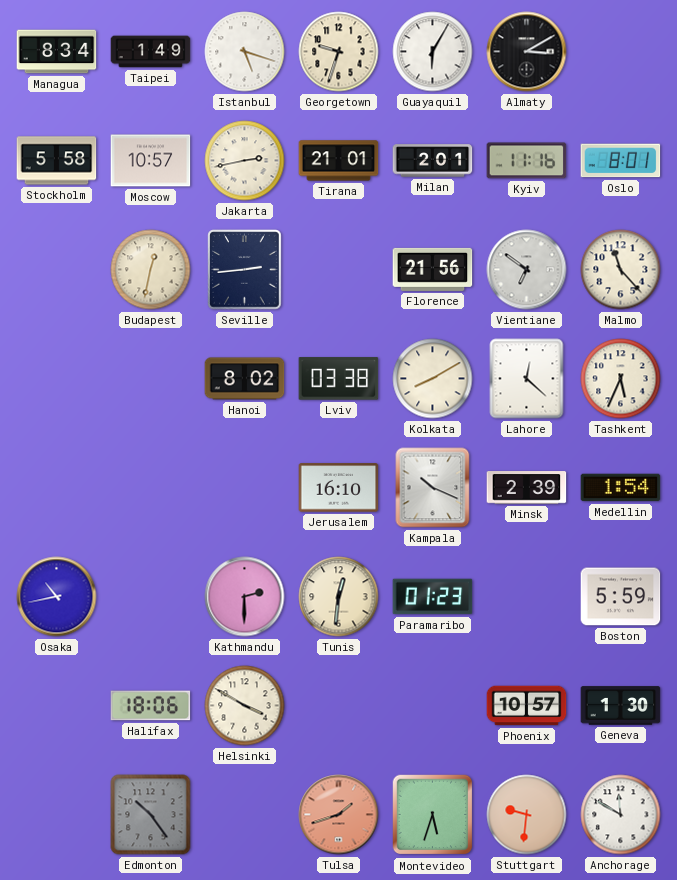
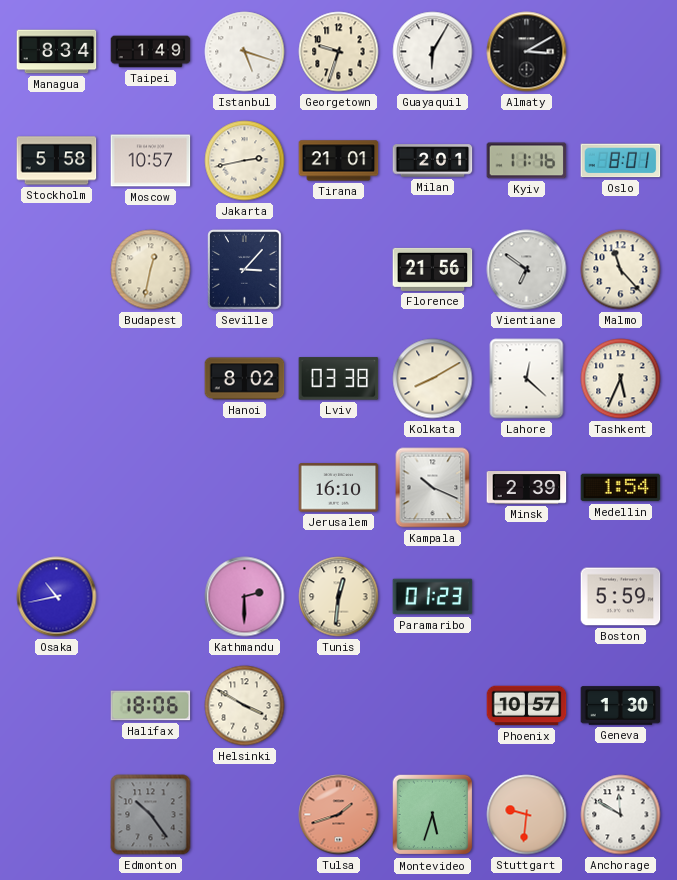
Seville: 2:44 -> 3:07 (245, 270)
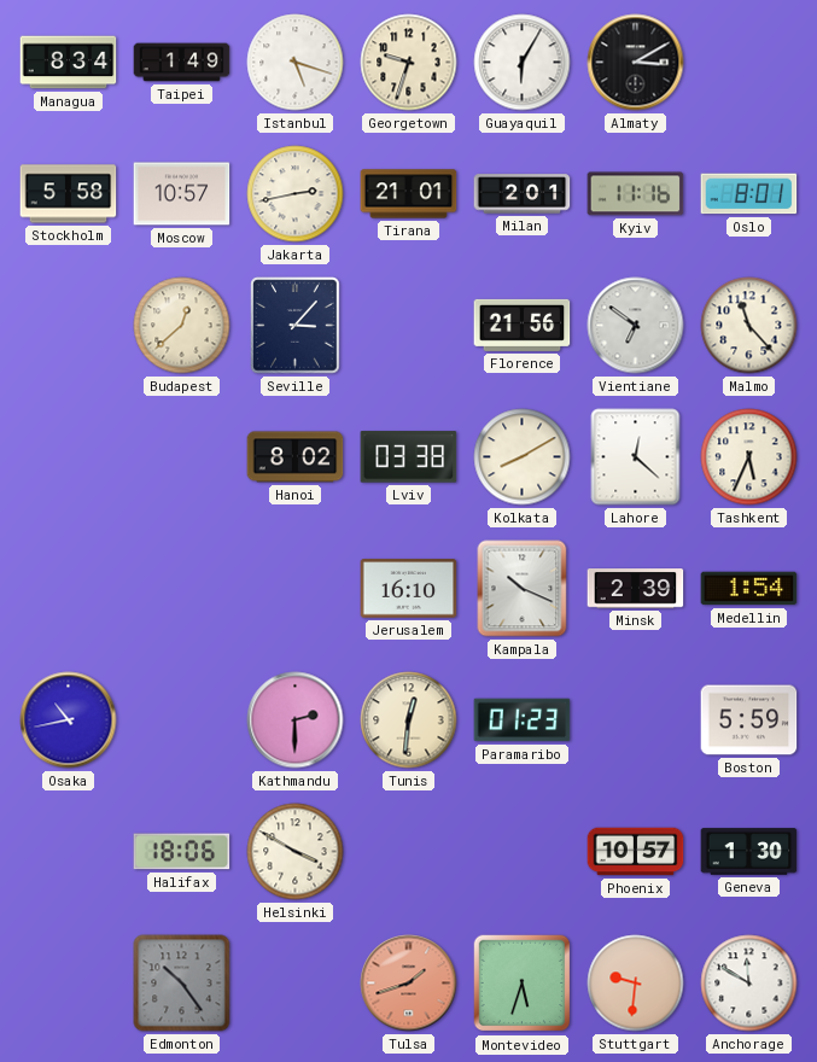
Budapest: 12:32 -> 12:38 (182, 326)
